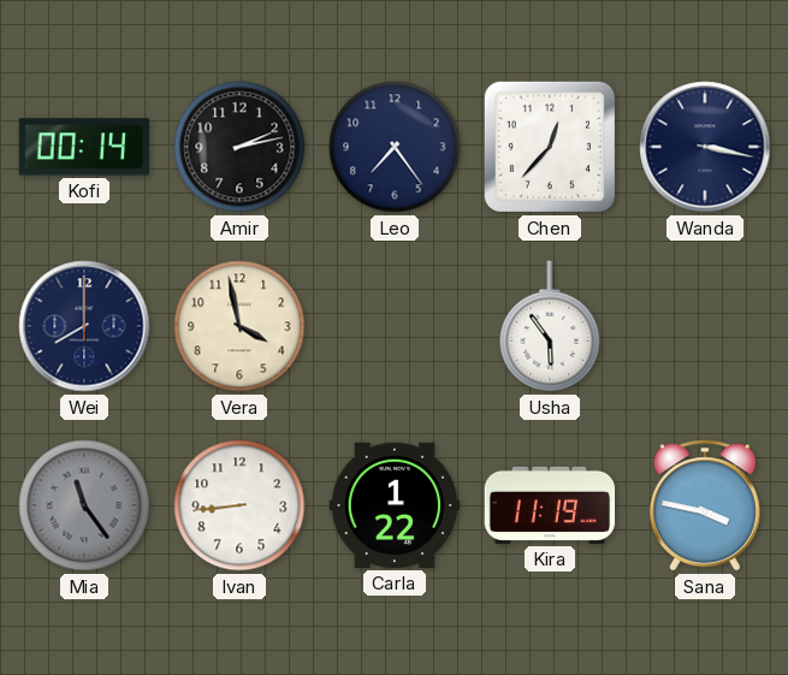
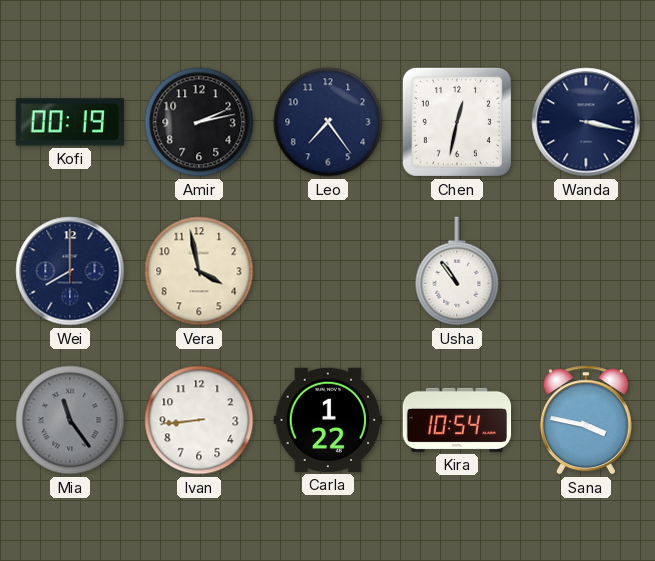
Kofi: 00:14 -> 00:19 (69, 122)
Chen: 12:37 -> 12:32 (457, 122)
Usha: 5:54 -> 10:54 (457, 271)
Kira: 11:19 -> 10:54 (457, 420)
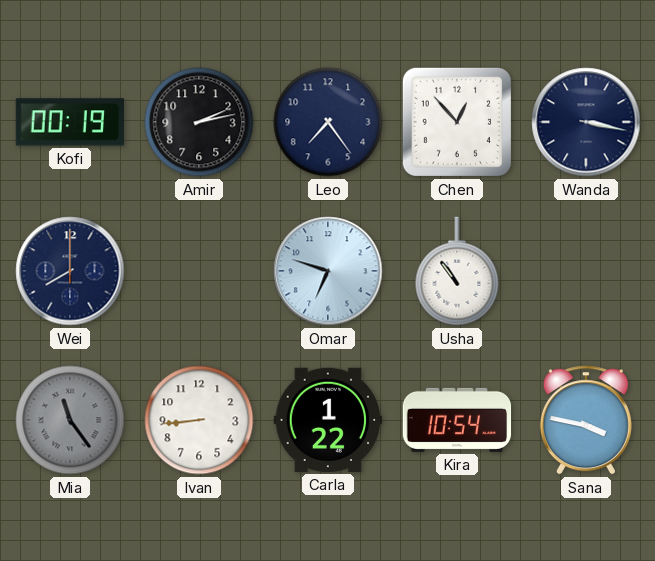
Chen: 12:32 -> 12:53 (457, 122)
Vera: 3:58 -> none (199, 271)
Omar: none -> 6:48 (328, 271)
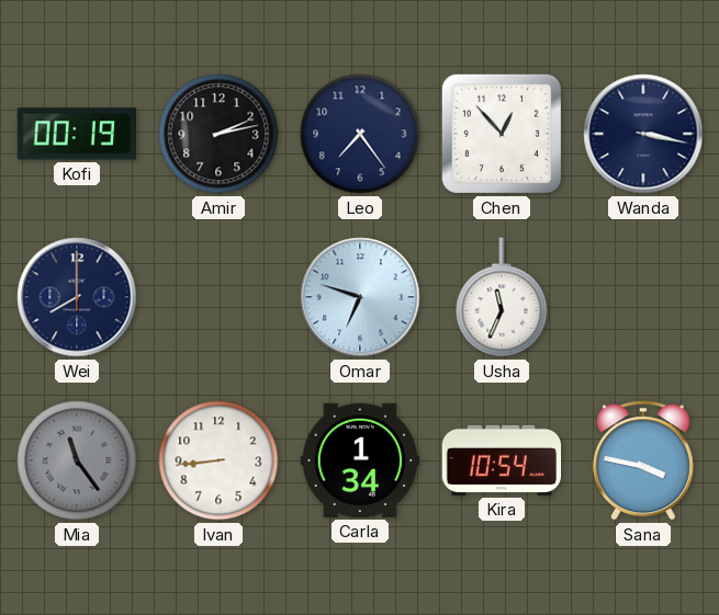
Usha: 10:54 -> 11:34 (502, 297)
Carla: 1:22 -> 1:34 (359, 460)
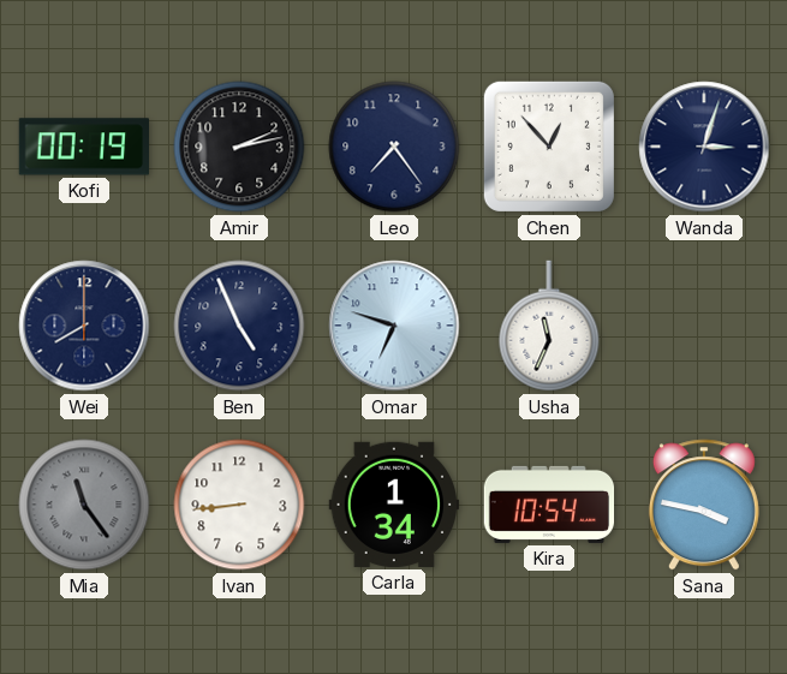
Wanda: 3:17 -> 3:03 (704, 147)
Ben: none -> 4:56 (239, 326)
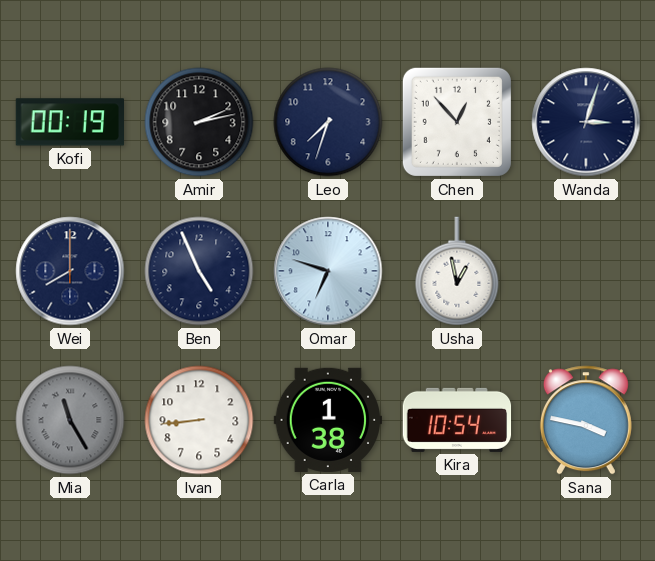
Leo: 7:24 -> 7:33 (328, 122)
Usha: 11:34 -> 12:58 (457, 271)
Mia: 11:24 -> 11:25 (70, 420)
Carla: 1:34 -> 1:38 (327, 420)
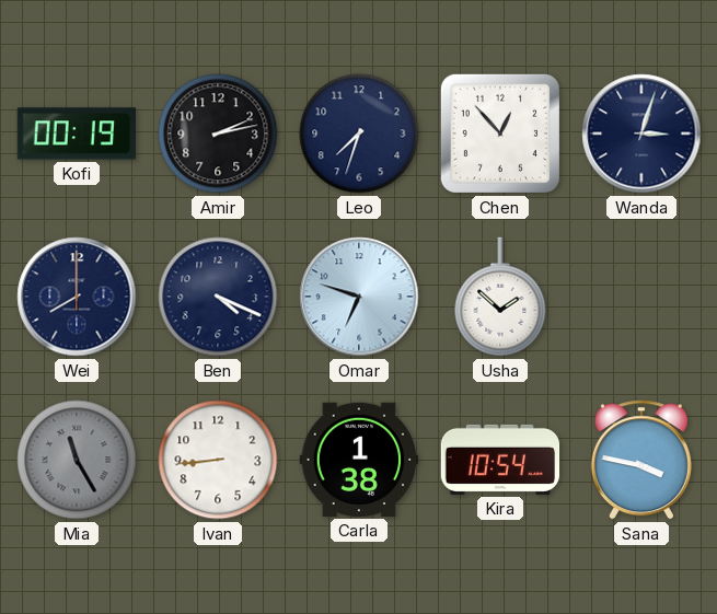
Ben: 4:56 -> 4:19 (218, 297)
Usha: 12:58 -> 1:52 (500, 297)
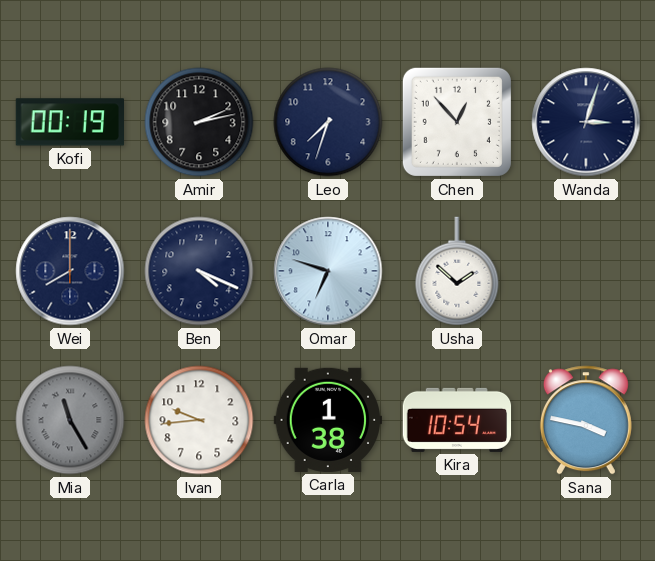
Ivan: 8:44 -> 9:44 (199, 420)
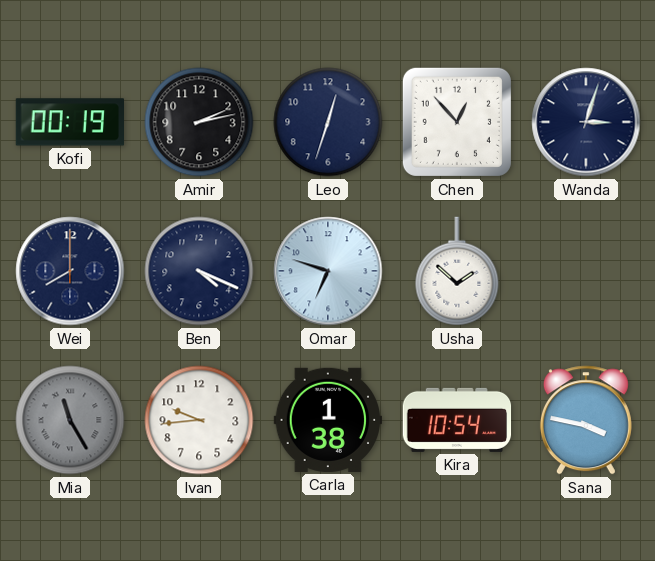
Leo: 7:33 -> 12:33 (328, 122)
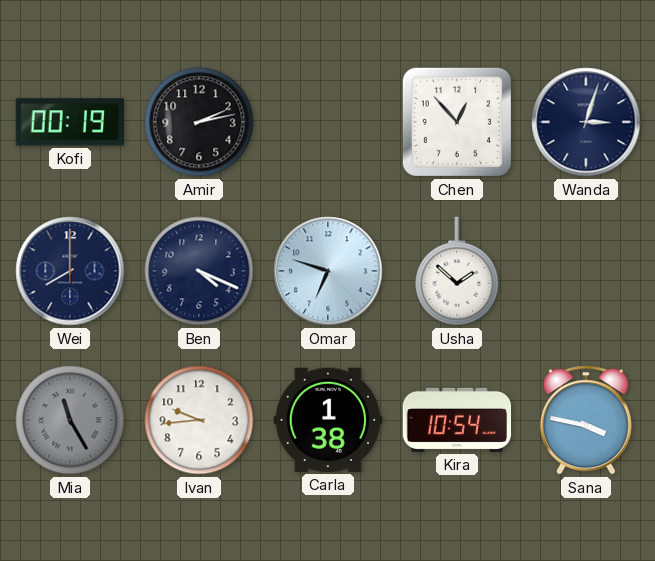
Leo: 12:33 -> none (328, 122)
